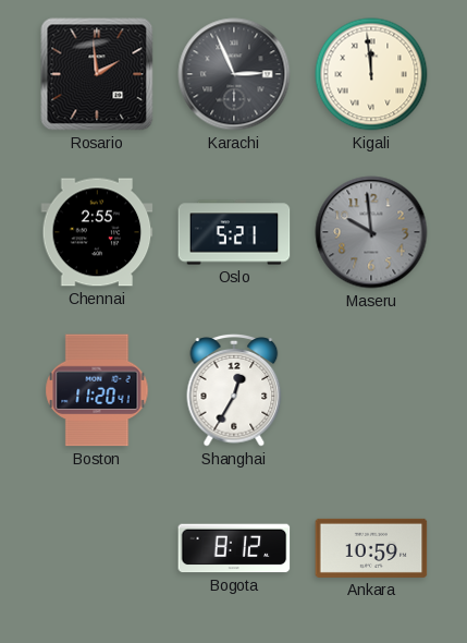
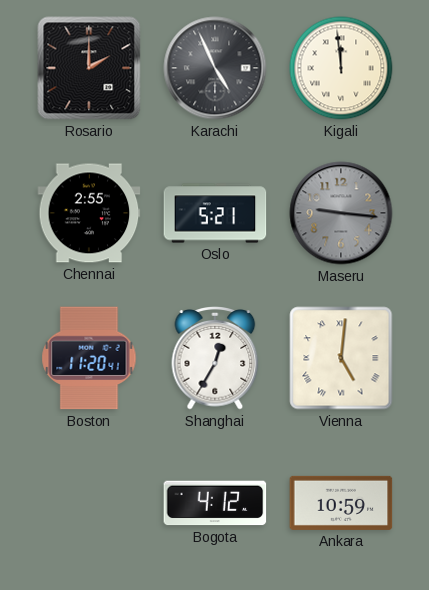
Rosario: 1:59 -> 2:00 (89, 68)
Karachi: 2:56 -> 4:56 (215, 68)
Maseru: 9:59 -> 9:16 (341, 213)
Vienna: none -> 5:01 (341, 358)
Bogota: 8:12 -> 4:12 (215, 503)
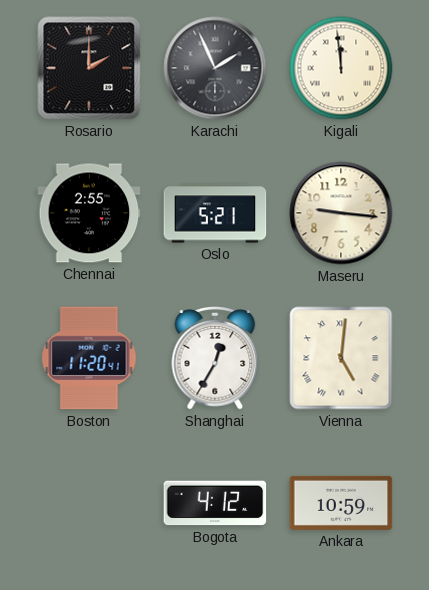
Karachi: 4:56 -> 1:56 (215, 68)
Maseru dial: grey -> cream (341, 213)
